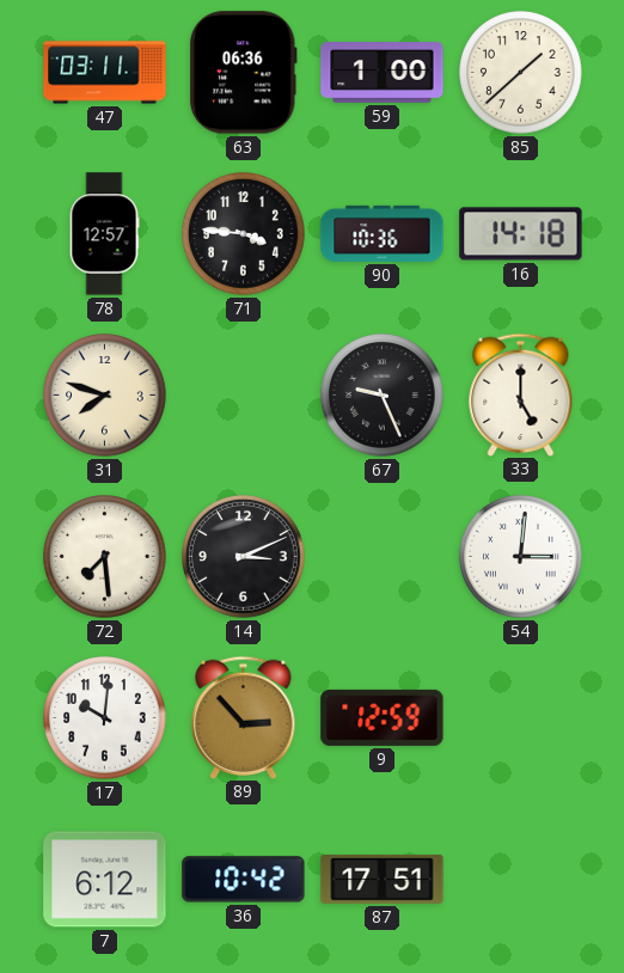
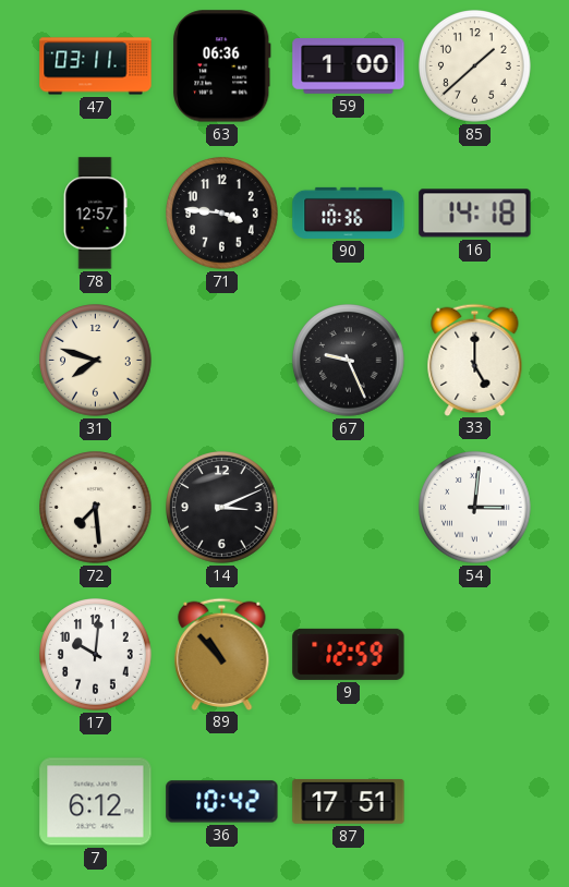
89: 2:53 -> 10:53 (222, 654)
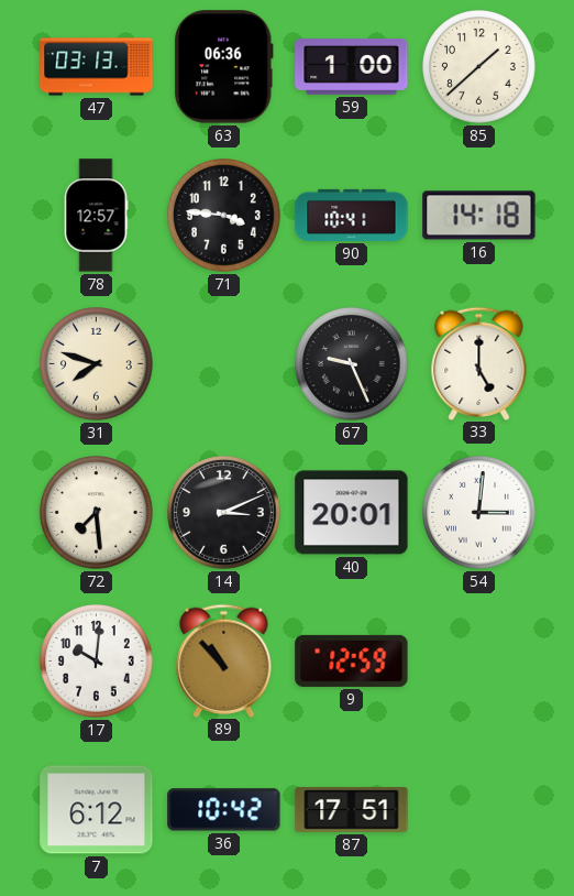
47: 03:11 -> 03:13 (97, 67)
90: 10:36 -> 10:41 (352, 215)
40: none -> 20:01 (352, 513)
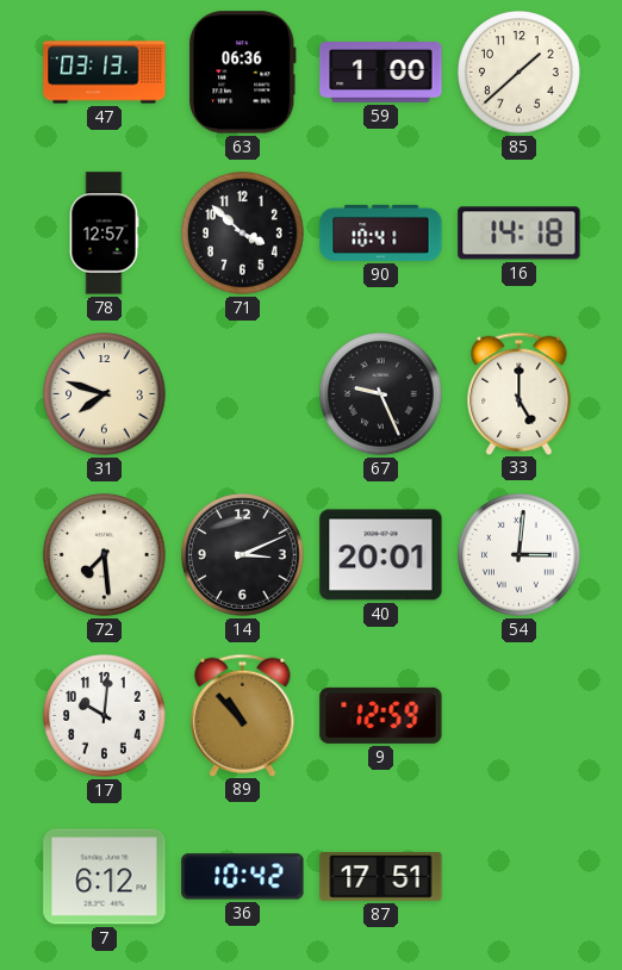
71: 3:46 -> 3:52 (243, 234)
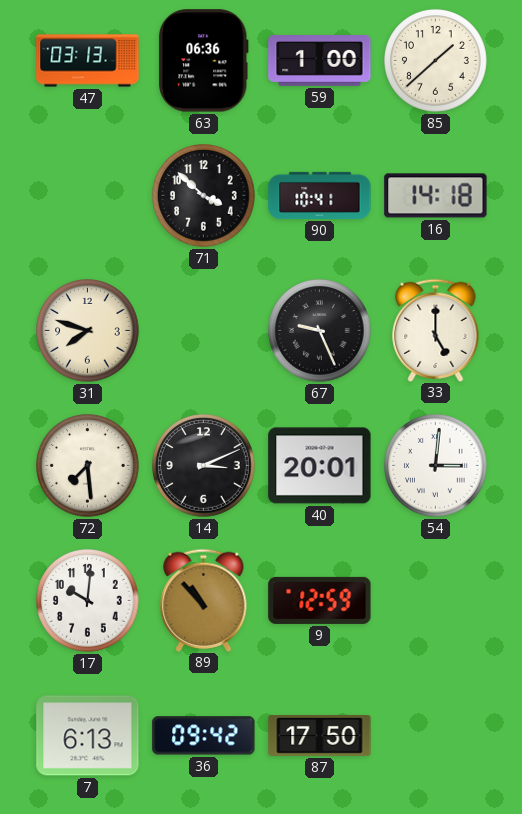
78: 12:57 -> none (104, 234)
7: 6:12 -> 6:13 (88, 736)
36: 10:42 -> 09:42 (204, 736)
87: 17:51 -> 17:50 (320, 736)
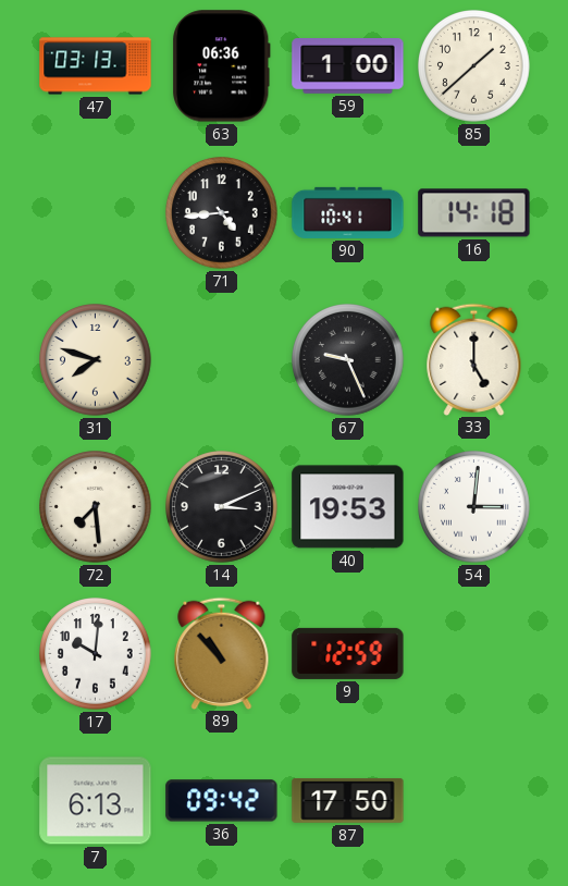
71: 3:52 -> 4:44 (222, 213)
40: 20:01 -> 19:53 (348, 507)
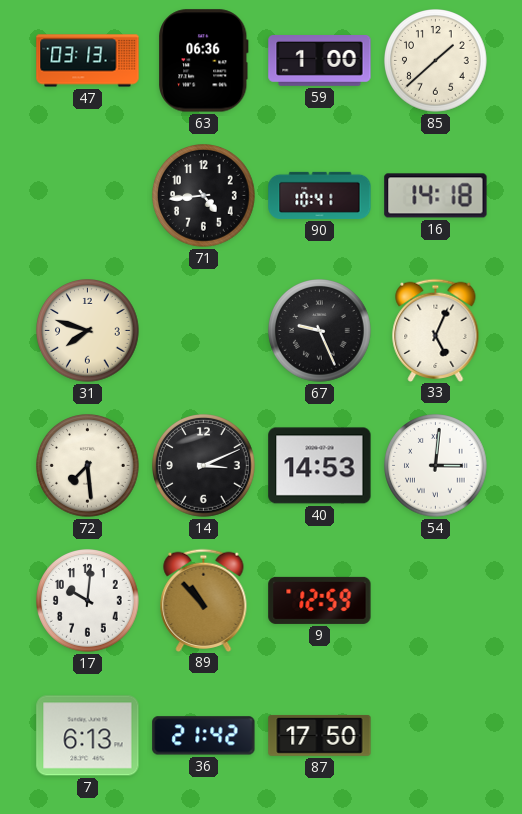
33: 5:00 -> 5:04 (436, 330)
40: 19:53 -> 14:53 (320, 466)
36: 09:42 -> 21:42 (204, 736)
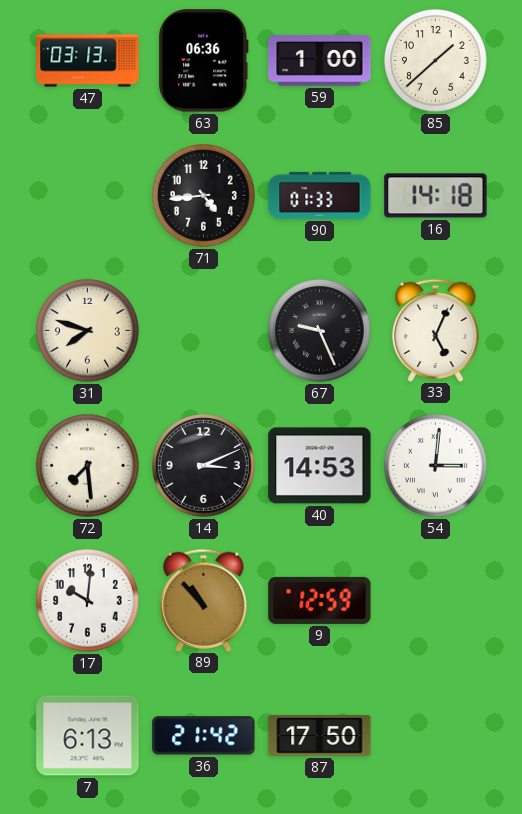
90: 10:41 -> 01:33 (320, 195)
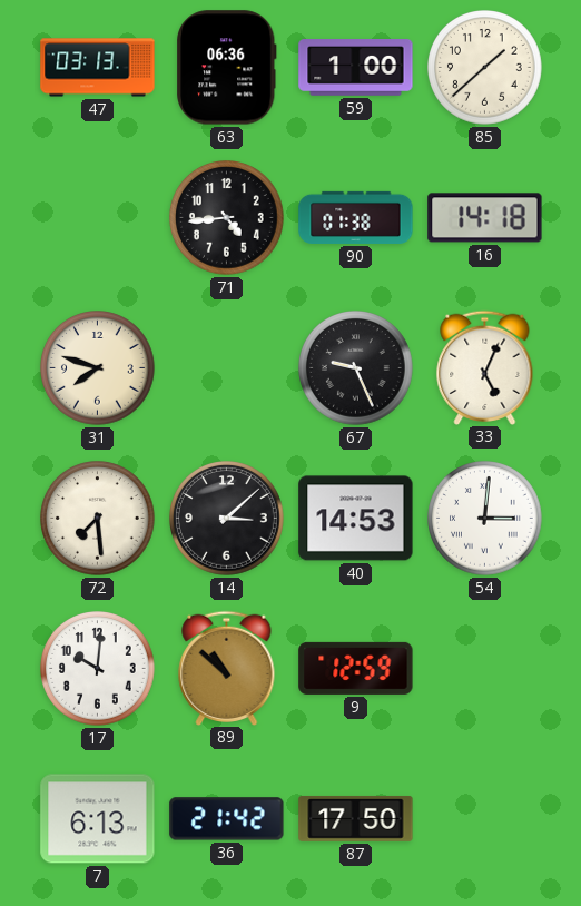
90: 01:33 -> 01:38 (356, 217)
14: 3:11 -> 3:08 (227, 519)
89: 10:53 -> 10:52 (227, 668)
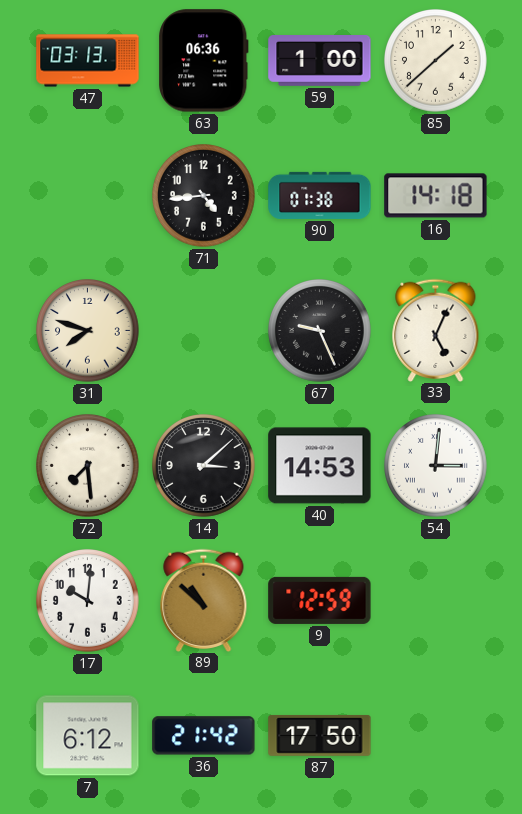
7: 6:13 -> 6:12 (88, 736)
